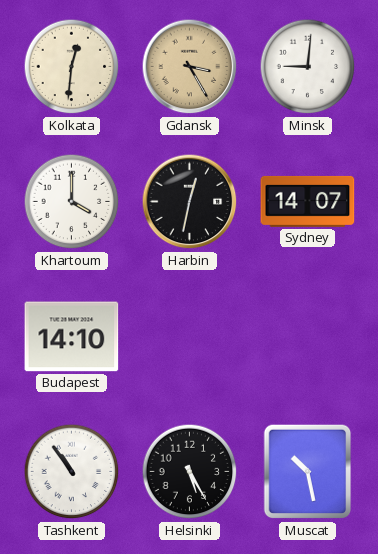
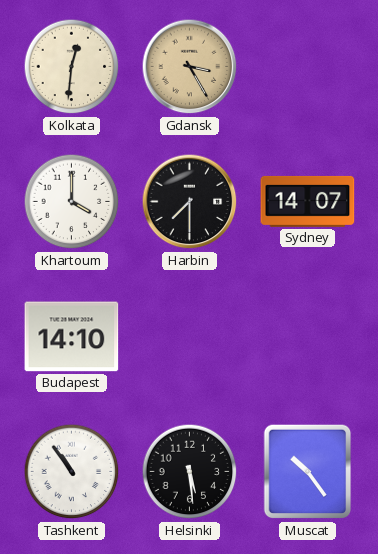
Minsk: 9:01 -> none (308, 67)
Harbin: 12:32 -> 7:30 (190, 202)
Helsinki: 5:25 -> 5:29 (190, 472)
Muscat: 10:28 -> 10:24 (308, 472)
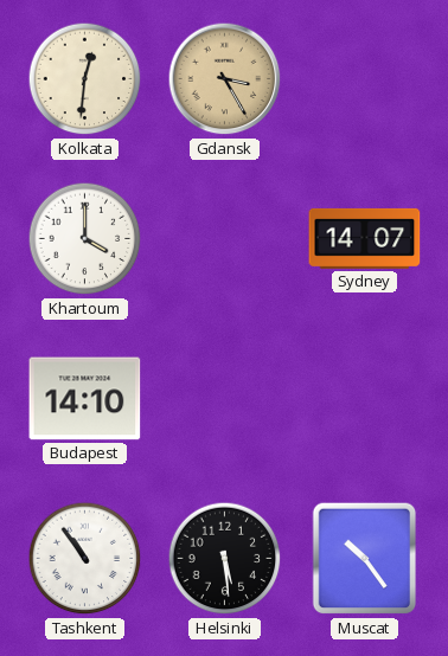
Harbin: 7:30 -> none (190, 202)
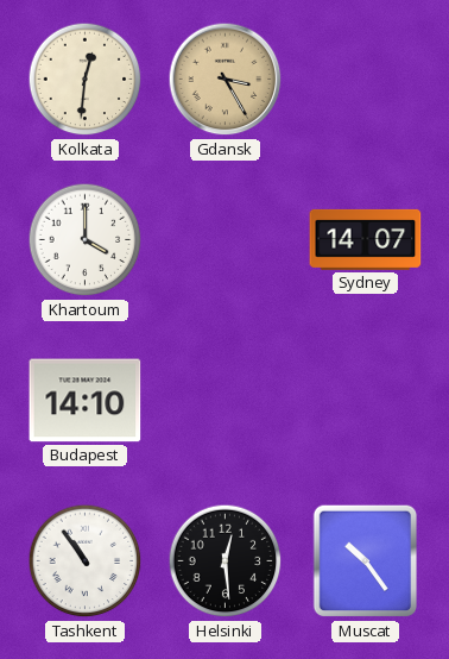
Helsinki: 5:29 -> 12:29 (226, 561)
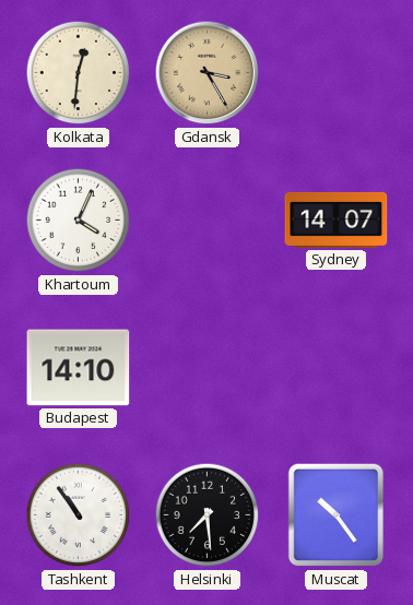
Khartoum: 4:00 -> 4:04 (79, 221)
Helsinki: 12:29 -> 7:29 (208, 515)
